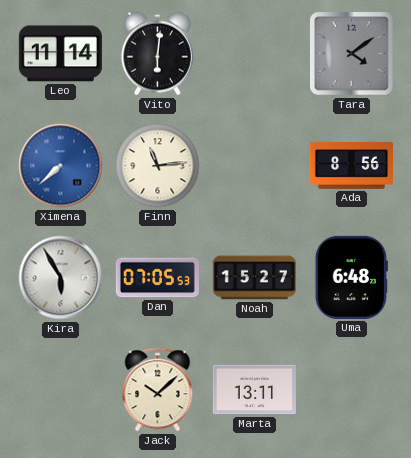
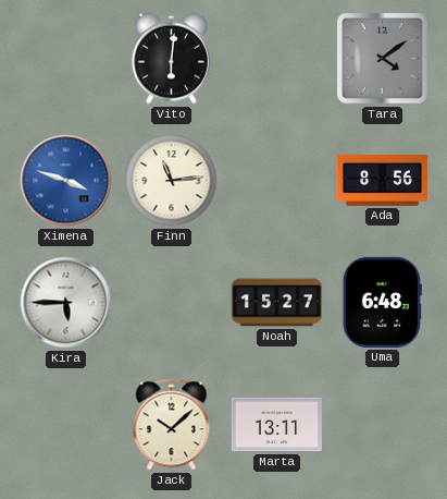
Leo: 11:14 -> none (60, 54)
Ximena: 7:38 -> 3:48 (66, 181)
Kira: 5:55 -> 5:45 (66, 303)
Dan: 07:05 -> none (157, 278)
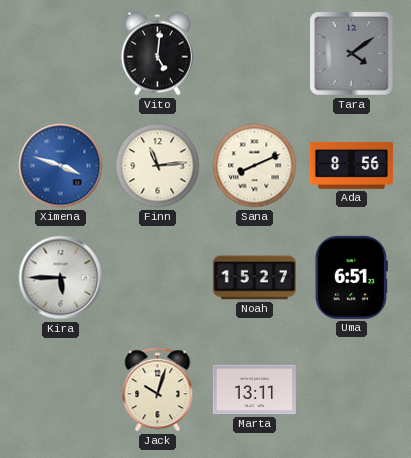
Vito: 6:01 -> 5:01 (157, 54)
Sana: none -> 8:11 (255, 166)
Uma: 6:48 -> 6:51 (351, 277)
Jack: 10:08 -> 10:03 (158, 390)
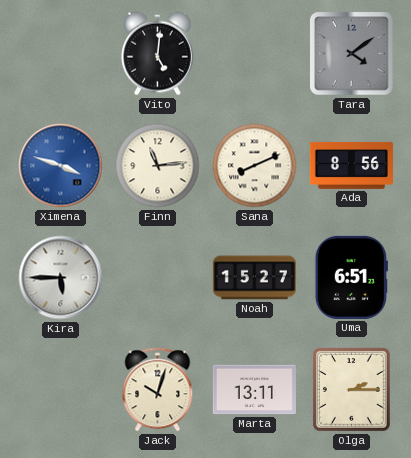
Olga: none -> 2:15 (352, 390)
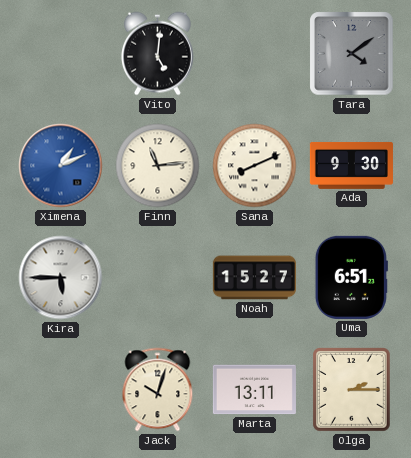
Ximena: 3:48 -> 1:11 (61, 166)
Ada: 8:56 -> 9:30 (351, 165)
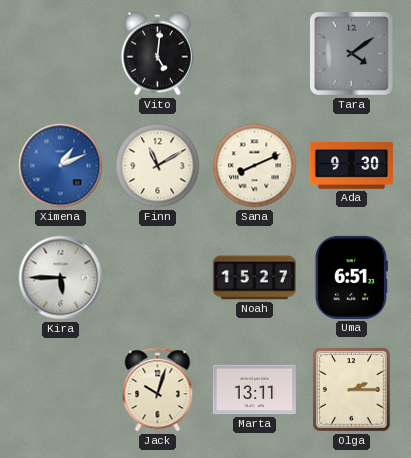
Finn: 11:14 -> 11:10 (158, 166)
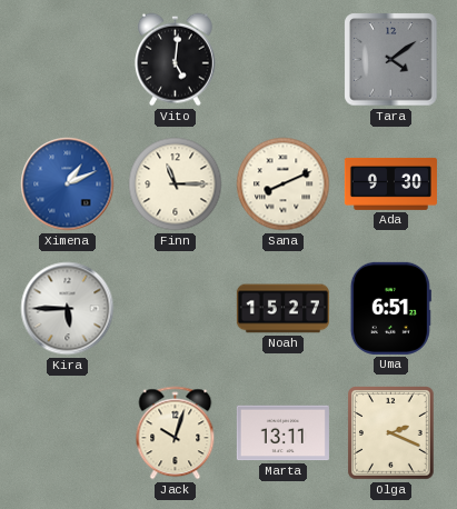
Finn: 11:10 -> 11:15 (176, 184)
Olga: 2:15 -> 2:19 (391, 433)
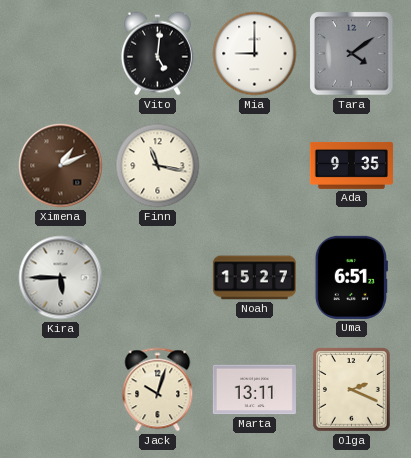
Mia: none -> 9:00 (255, 54)
Ximena dial: blue -> brown (61, 166)
Finn: 11:15 -> 11:17 (158, 166)
Sana: 8:11 -> none (284, 184)
Ada: 9:30 -> 9:35 (351, 165)
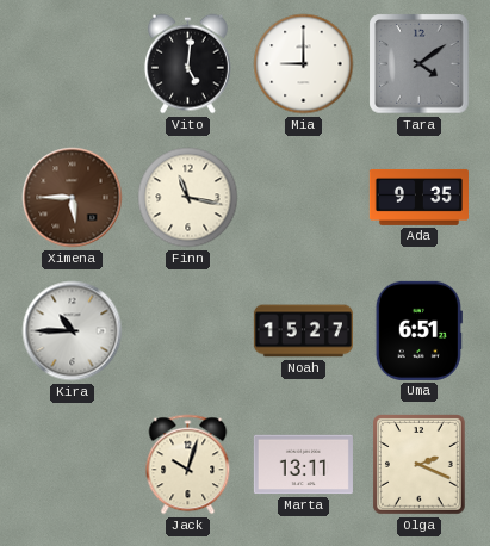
Ximena: 1:11 -> 5:45 (73, 198)
Kira: 5:45 -> 10:45 (73, 331)
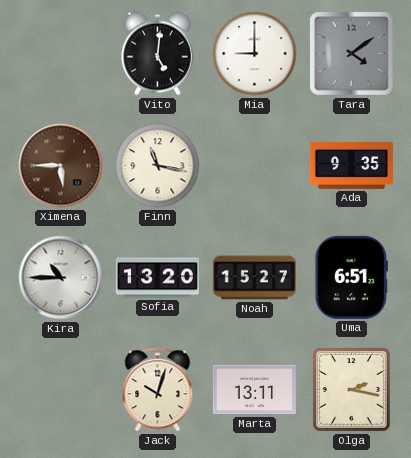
Sofia: none -> 13:20 (157, 278)
Olga: 2:19 -> 2:17 (352, 390)
